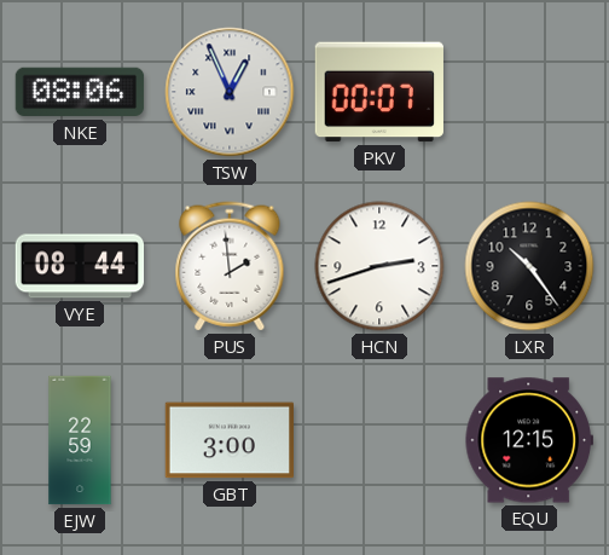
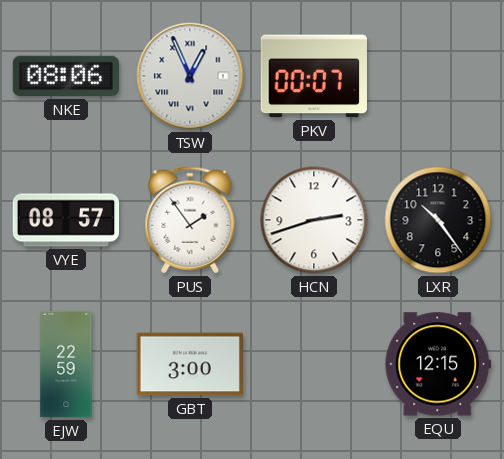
VYE: 08:44 -> 08:57 (66, 220)
PUS: 1:59 -> 1:54 (190, 220)
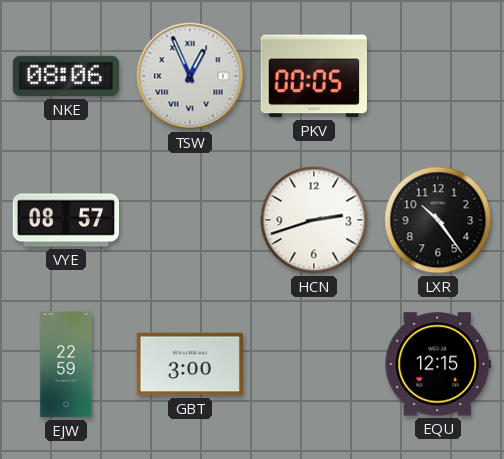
PKV: 00:07 -> 00:05 (314, 76)
PUS: 1:54 -> none (190, 220)
